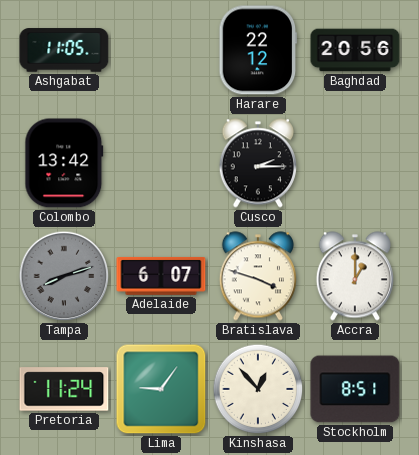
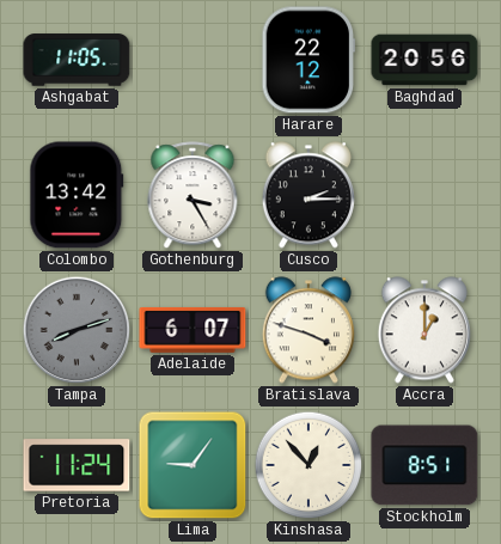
Gothenburg: none -> 3:25 (193, 196)
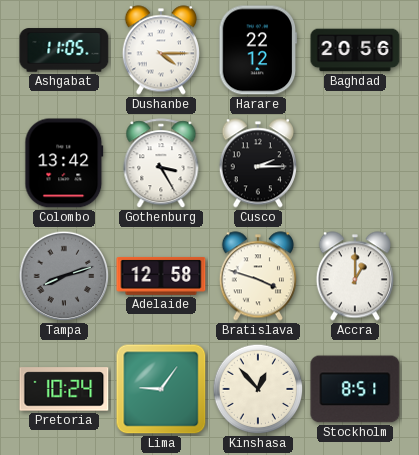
Dushanbe: none -> 4:15 (161, 50)
Adelaide: 6:07 -> 12:58 (161, 276)
Pretoria: 11:24 -> 10:24 (64, 389)
